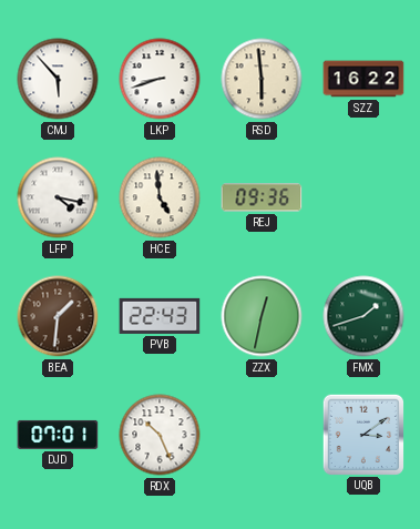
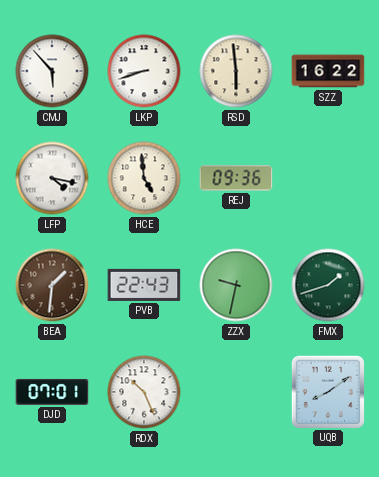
ZZX: 12:32 -> 9:32 (236, 285)
UQB: 3:09 -> 8:09 (327, 391)
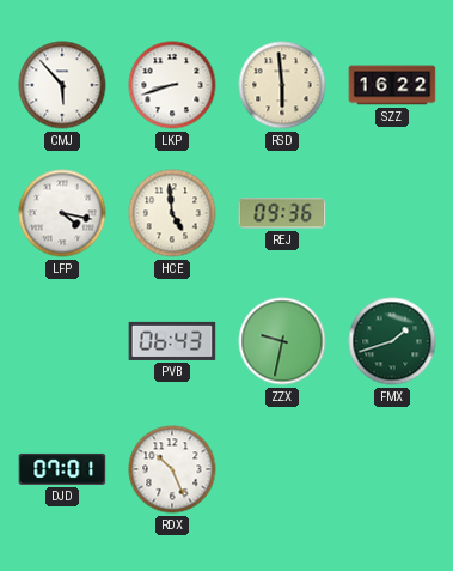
BEA: 1:31 -> none (52, 285)
PVB: 22:43 -> 06:43 (172, 341)
UQB: 8:09 -> none (327, 391)
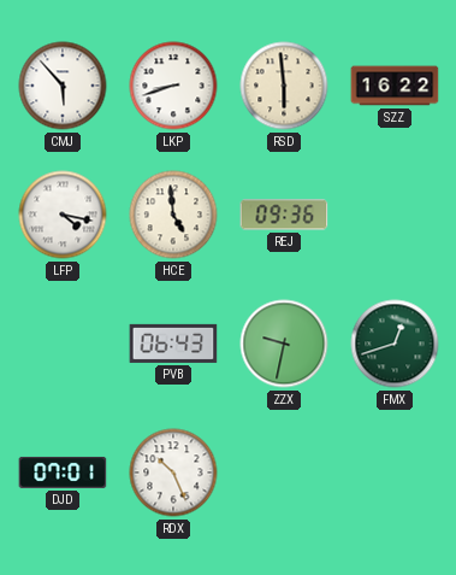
FMX: 1:42 -> 12:42 (395, 344)
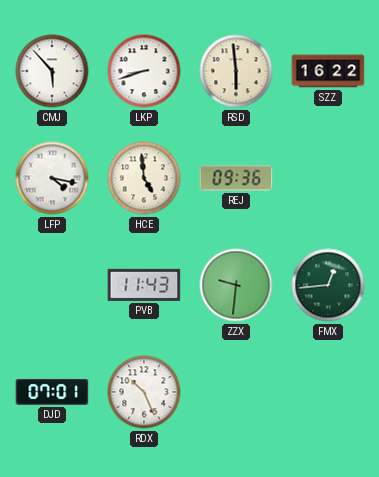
PVB: 06:43 -> 11:43 (144, 285)
ZZX: 9:32 -> 9:31 (236, 285)
FMX: 12:42 -> 12:44 (328, 285)
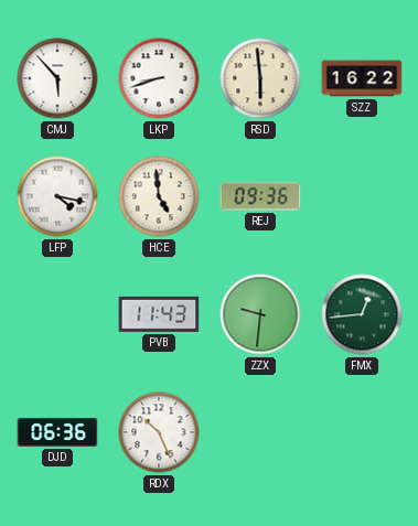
DJD: 07:01 -> 06:36 (57, 432)
